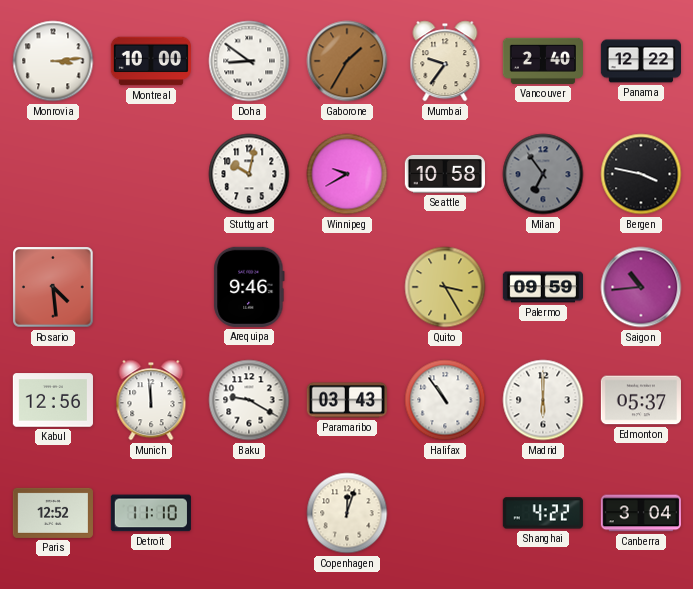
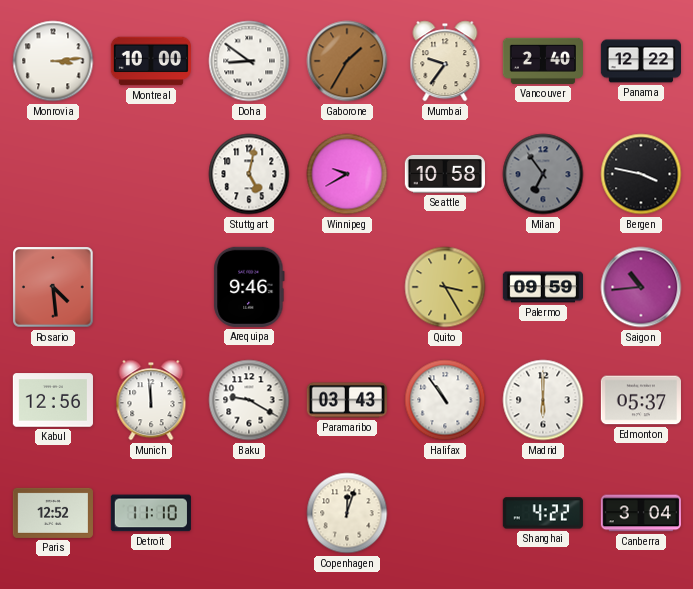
Stuttgart: 10:02 -> 5:02 (249, 174)
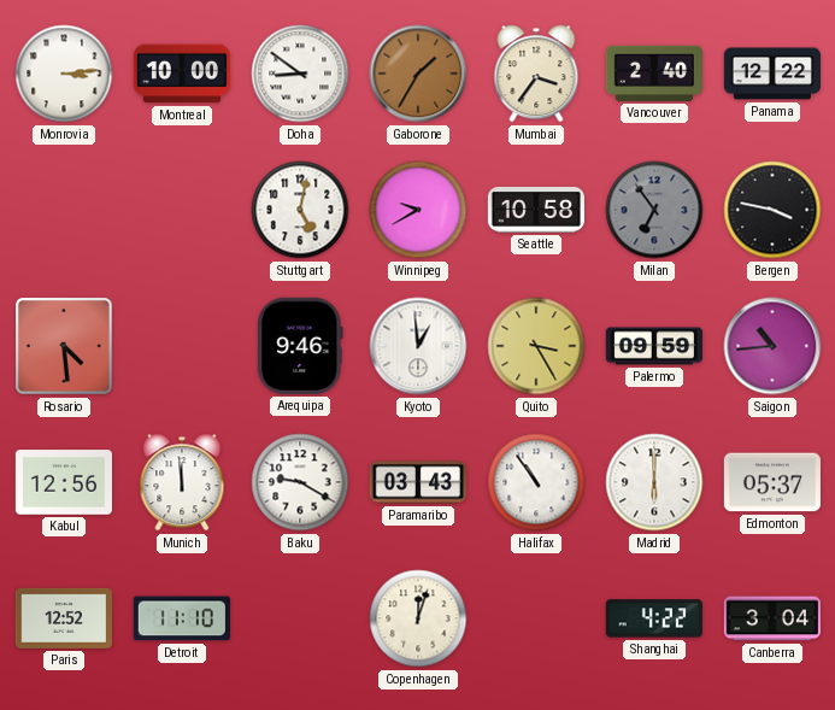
Mumbai: 9:36 -> 3:36 (536, 74)
Kyoto: none -> 12:59 (418, 346)
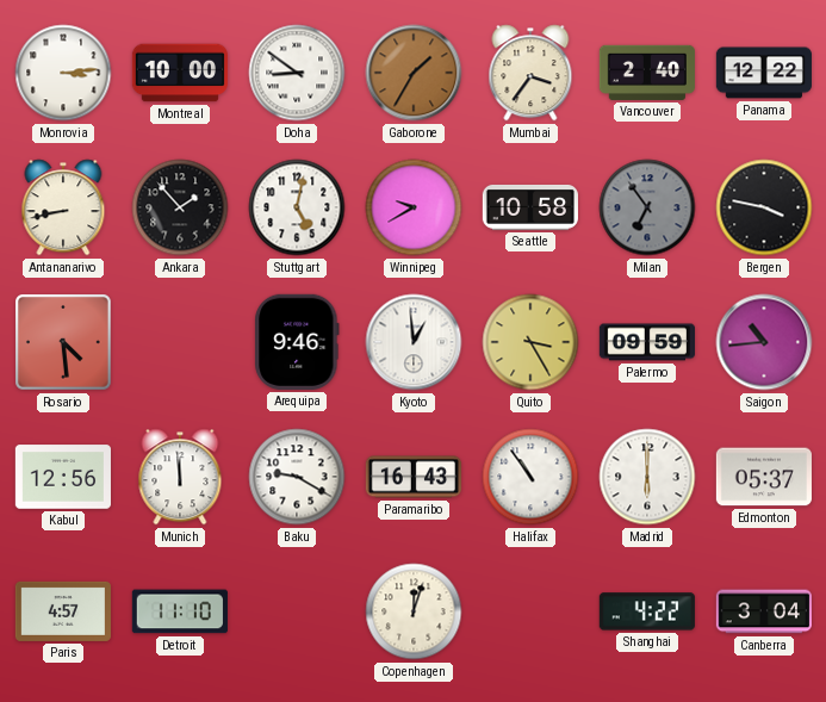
Antananarivo: none -> 8:43 (63, 207)
Ankara: none -> 1:53 (180, 207)
Paramaribo: 03:43 -> 16:43 (412, 477)
Paris: 12:52 -> 4:57 (63, 611)
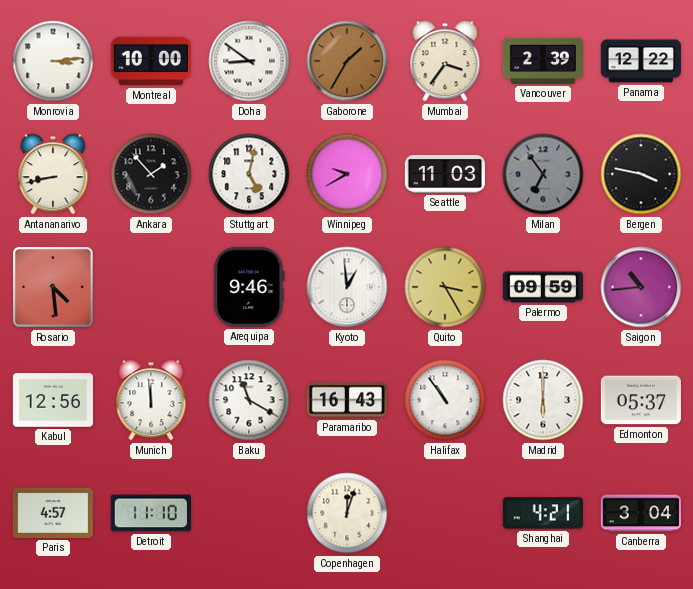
Vancouver: 2:40 -> 2:39 (543, 61)
Seattle: 10:58 -> 11:03 (445, 174)
Baku: 9:20 -> 11:20 (249, 400)
Shanghai: 4:22 -> 4:21 (543, 513)
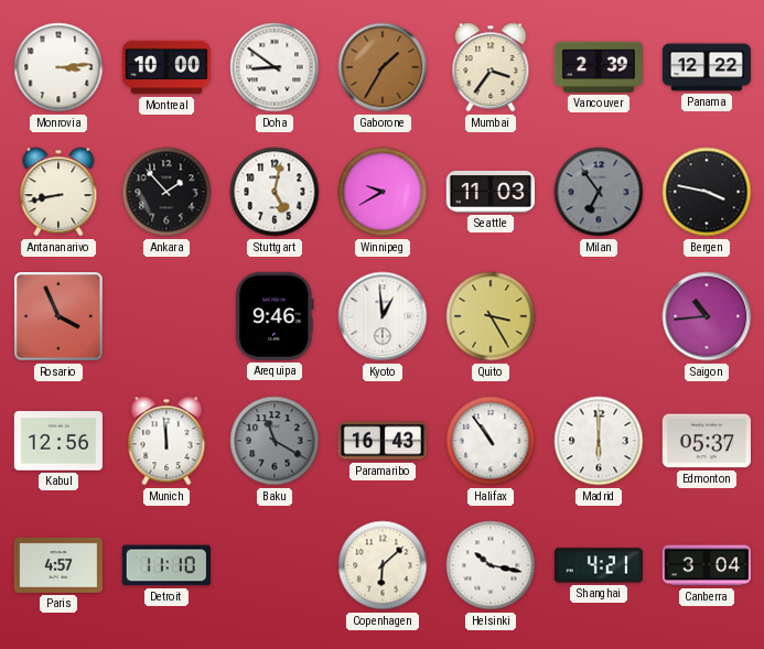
Rosario: 4:29 -> 3:56 (60, 317)
Palermo: 09:59 -> none (542, 287)
Baku dial: white -> grey (275, 441)
Copenhagen: 12:03 -> 6:08 (383, 565)
Helsinki: none -> 10:17 (491, 565)
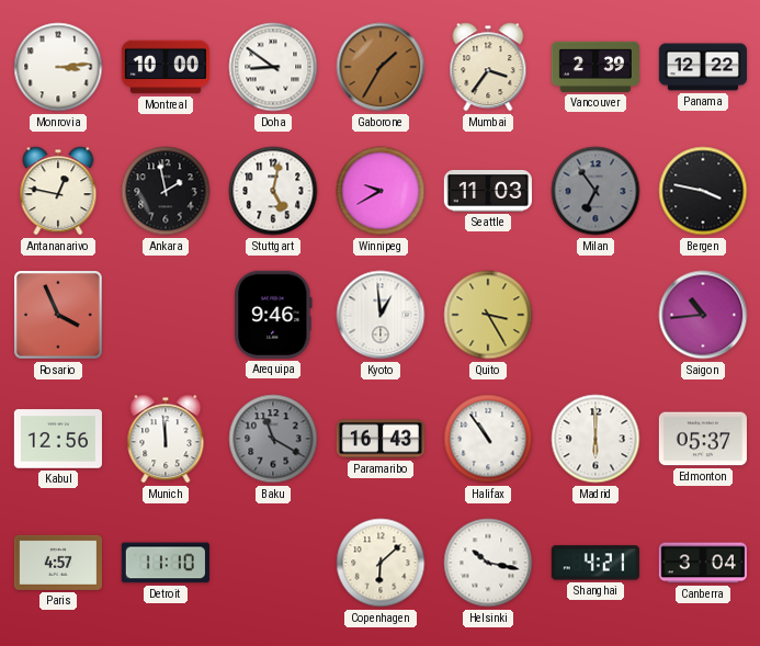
Antananarivo: 8:43 -> 12:47 (58, 191)
Ankara: 1:53 -> 1:58 (166, 191)
